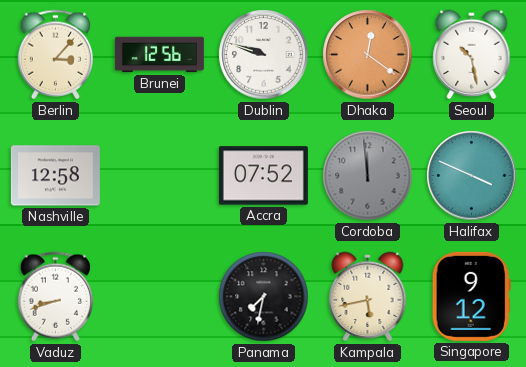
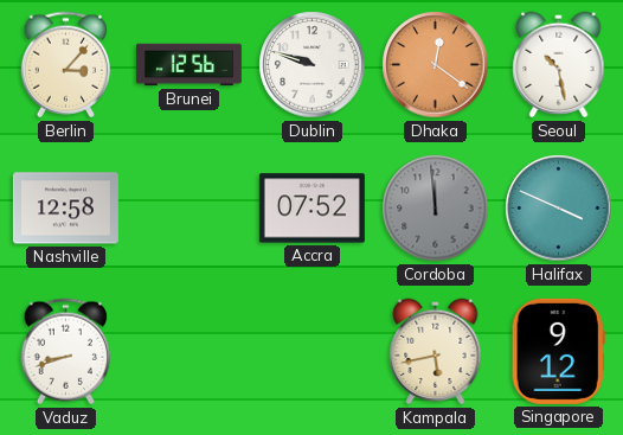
Panama: 7:32 -> none (264, 297)
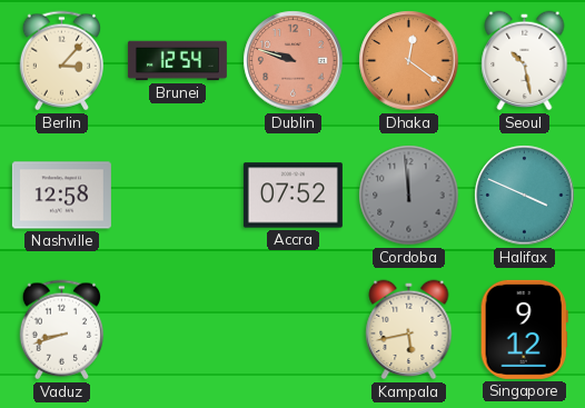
Brunei: 12:56 -> 12:54 (177, 61)
Dublin dial: white -> salmon (294, 61)
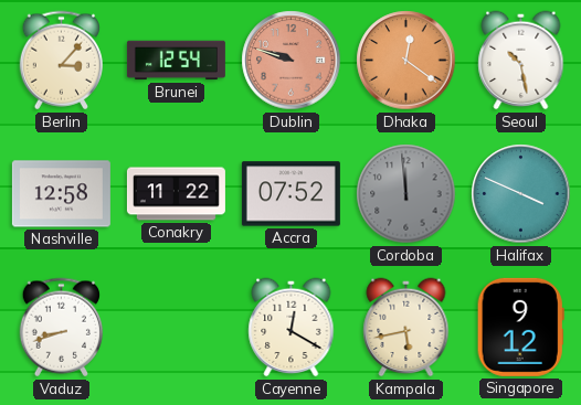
Conakry: none -> 11:22 (176, 194)
Cayenne: none -> 12:20 (292, 328)
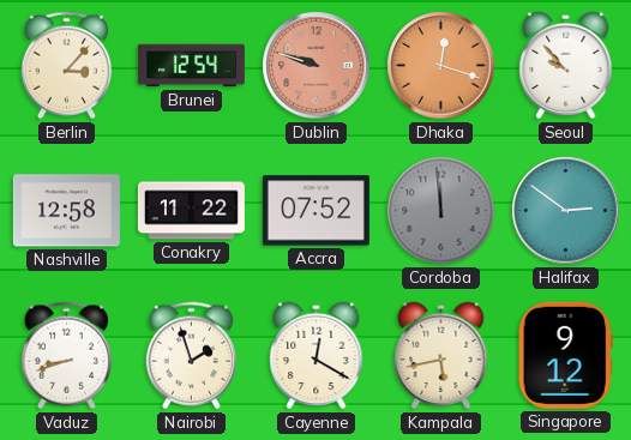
Dhaka: 12:21 -> 12:18 (441, 66)
Seoul: 10:28 -> 9:53 (566, 66)
Halifax: 3:49 -> 2:51 (566, 211)
Nairobi: none -> 1:57 (191, 356)
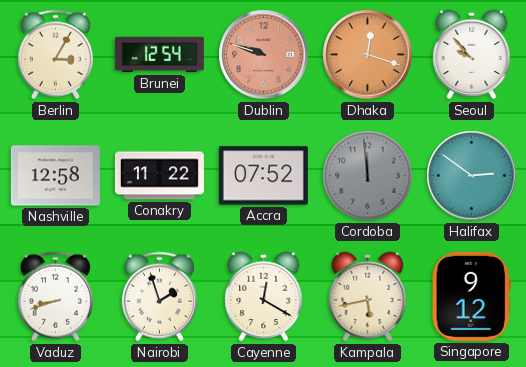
Berlin: 3:07 -> 3:05 (55, 55)
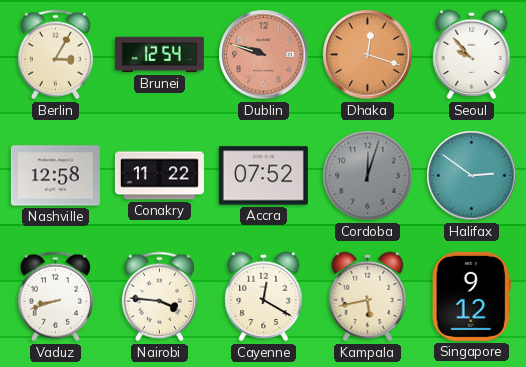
Cordoba: 11:59 -> 12:03 (368, 176)
Nairobi: 1:57 -> 3:46 (159, 297)
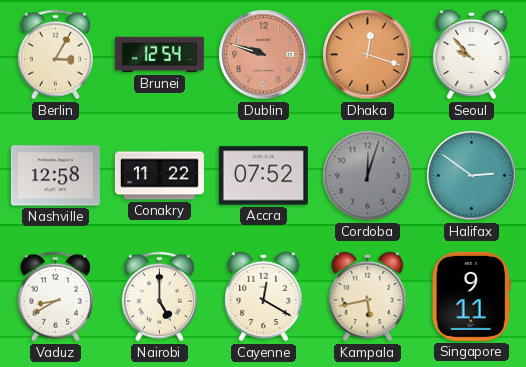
Vaduz: 8:42 -> 8:40 (55, 297)
Nairobi: 3:46 -> 5:00 (159, 297)
Singapore: 9:12 -> 9:11 (471, 296)
